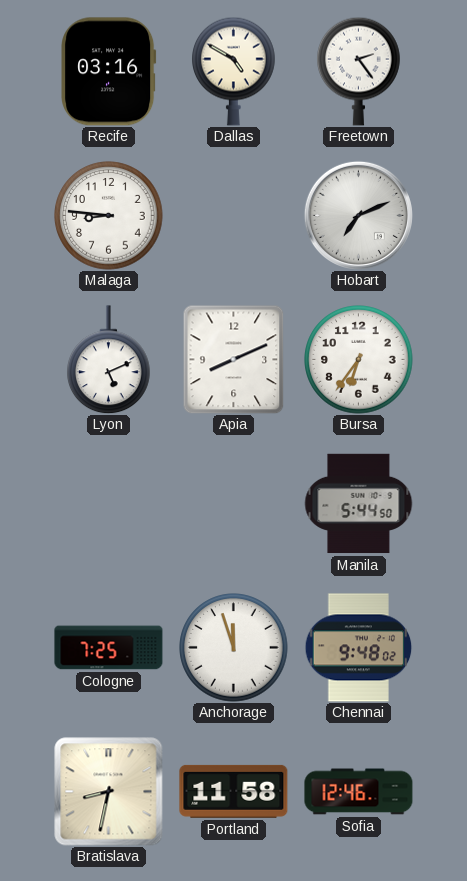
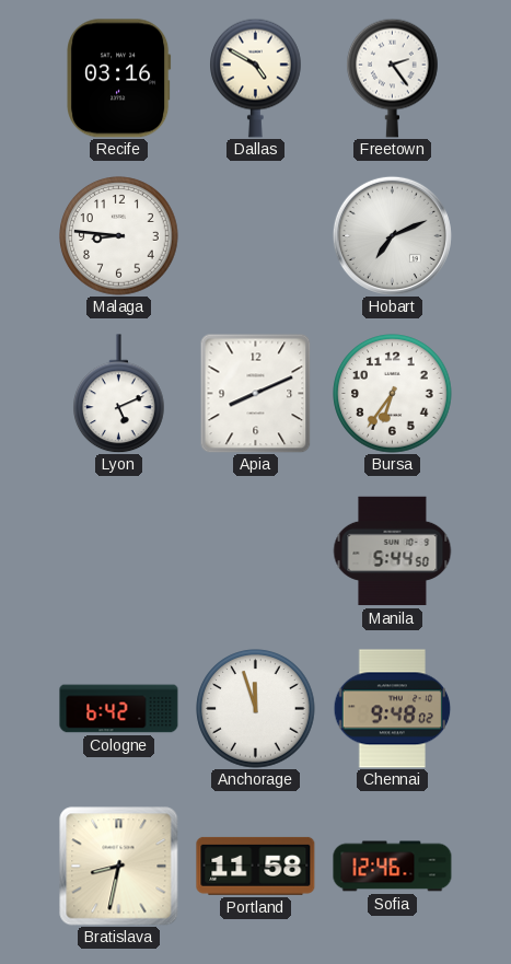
Cologne: 7:25 -> 6:42 (119, 709)
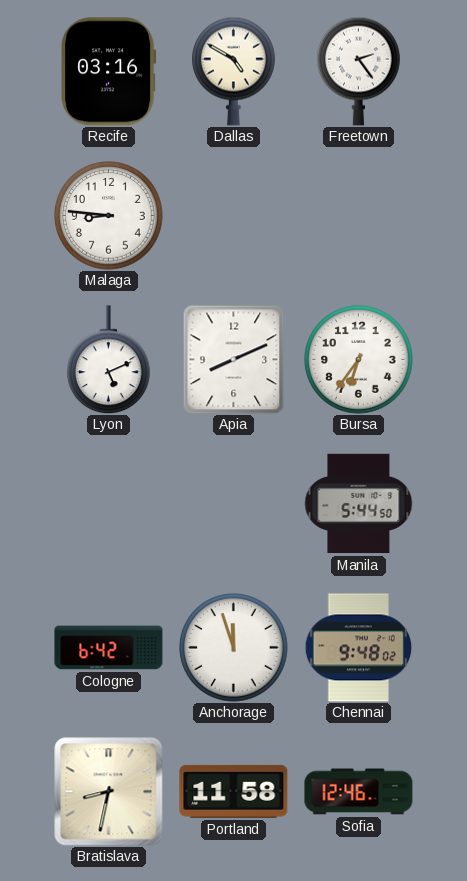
Hobart: 7:11 -> none (392, 235)
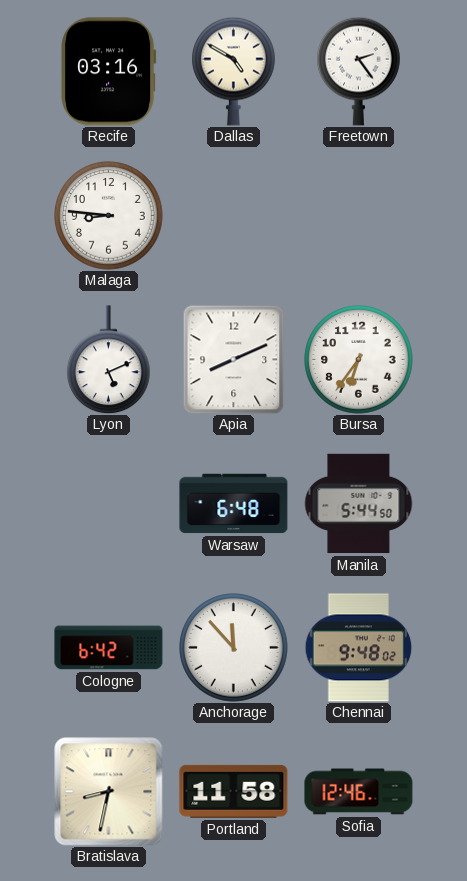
Warsaw: none -> 6:48 (234, 504)
Anchorage: 11:57 -> 11:53 (234, 648)
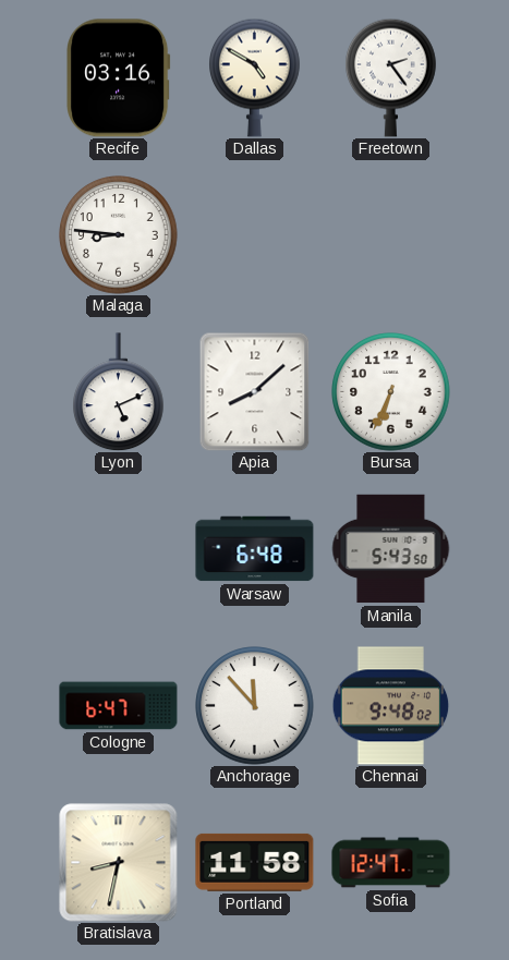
Apia: 8:11 -> 8:08 (255, 391)
Bursa: 6:36 -> 6:34 (391, 392)
Manila: 5:44 -> 5:43 (390, 549)
Cologne: 6:42 -> 6:47 (119, 706)
Sofia: 12:46 -> 12:47 (391, 863)
